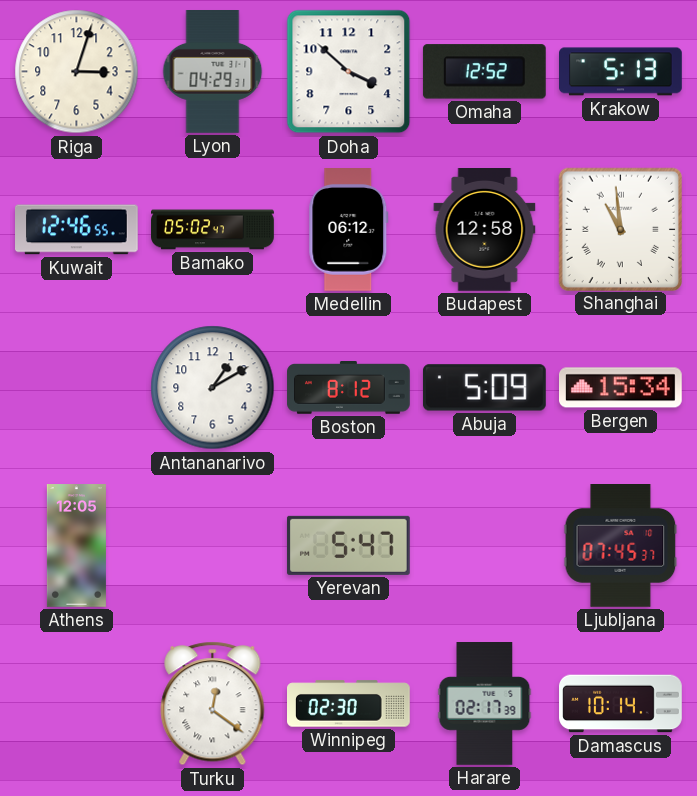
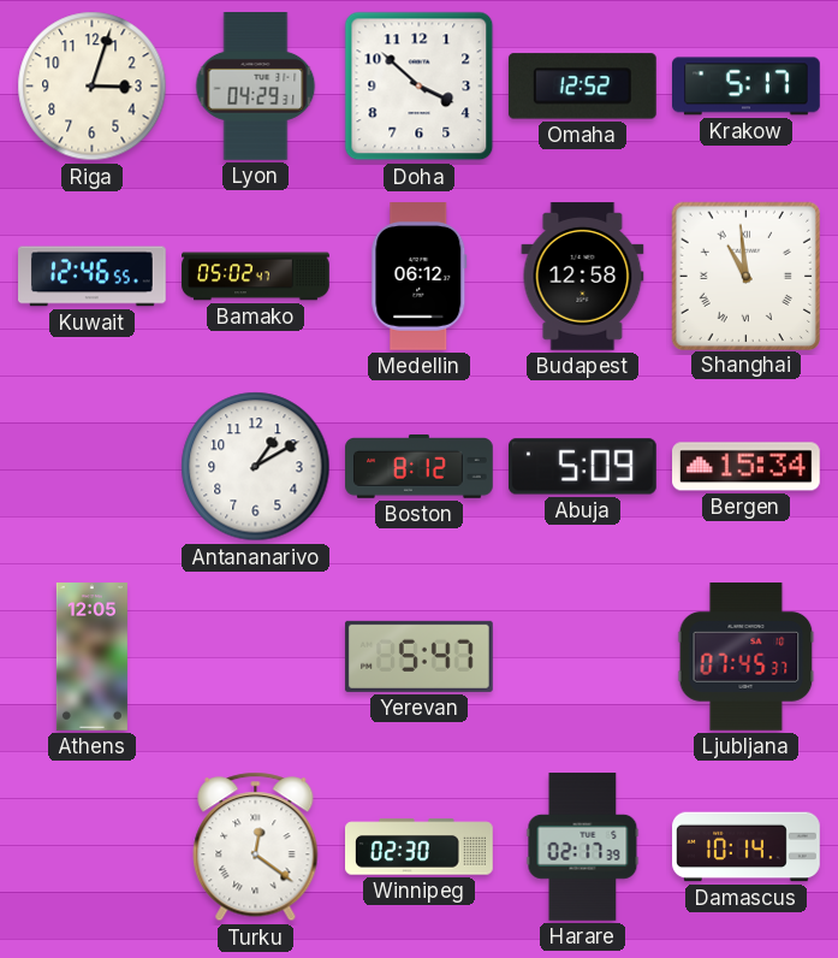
Krakow: 5:13 -> 5:17 (747, 87)
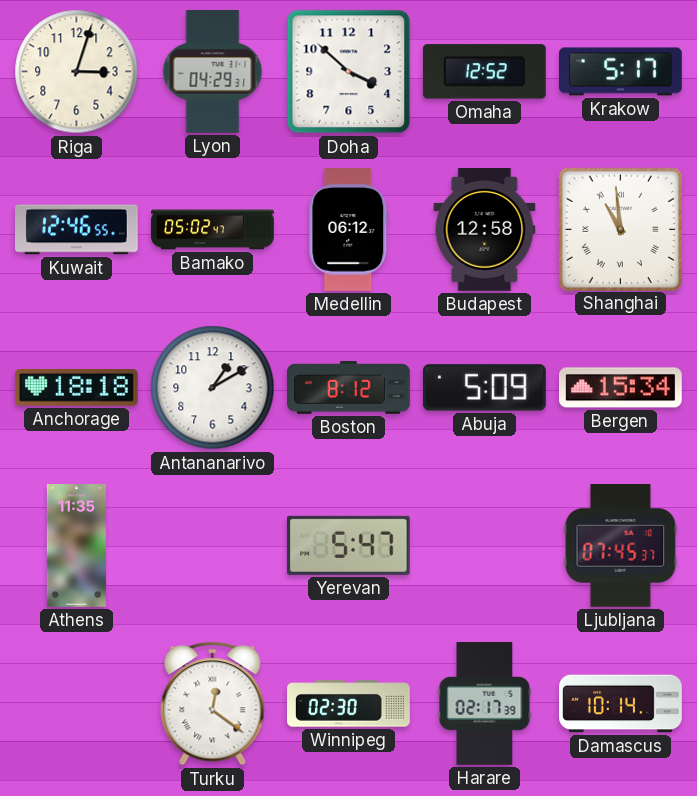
Anchorage: none -> 18:18 (76, 388)
Athens: 12:05 -> 11:35 (76, 546)
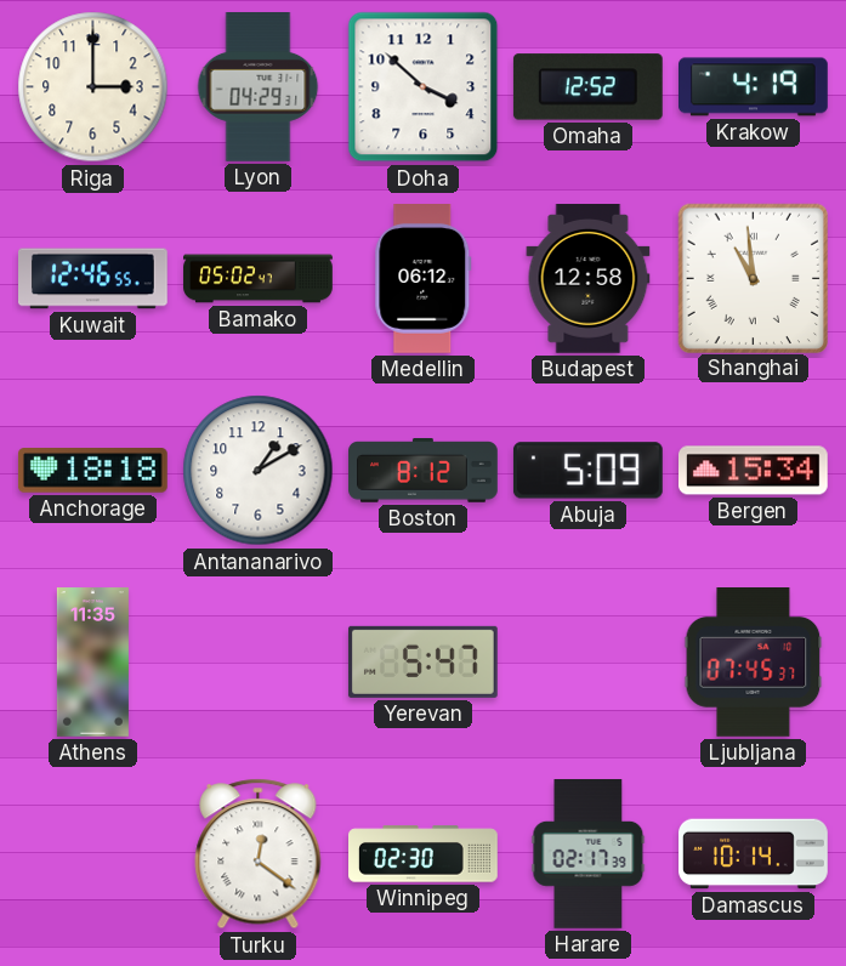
Riga: 3:03 -> 3:00 (93, 87)
Krakow: 5:17 -> 4:19 (754, 87)
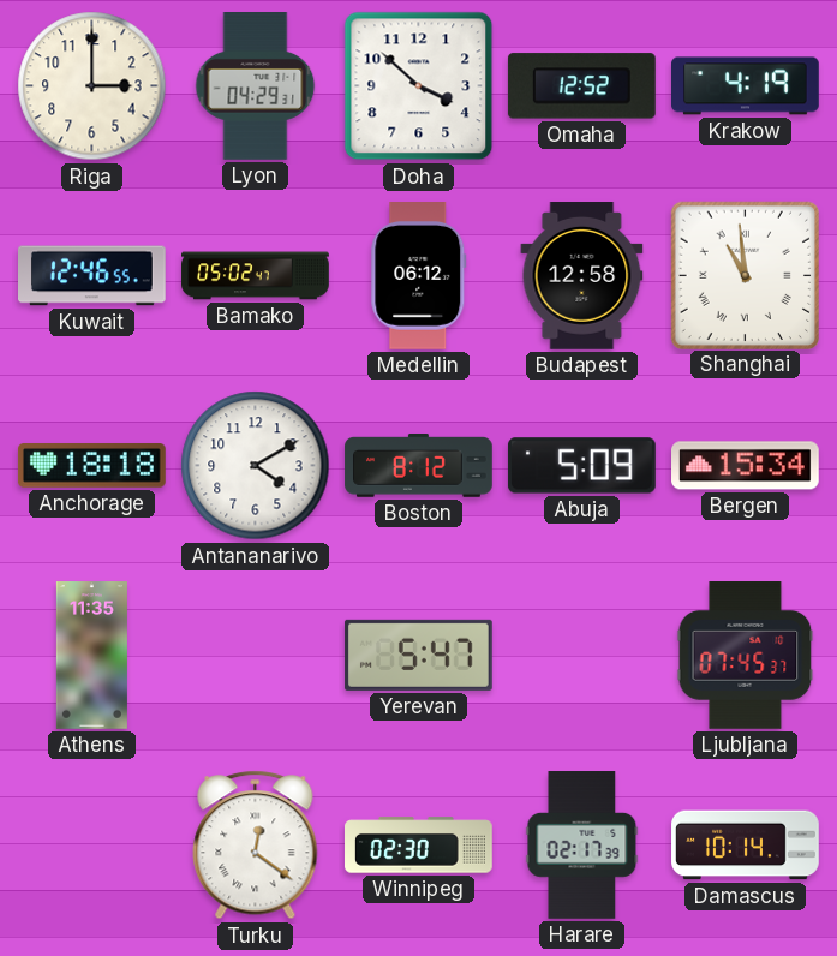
Antananarivo: 1:10 -> 4:10 (256, 466)
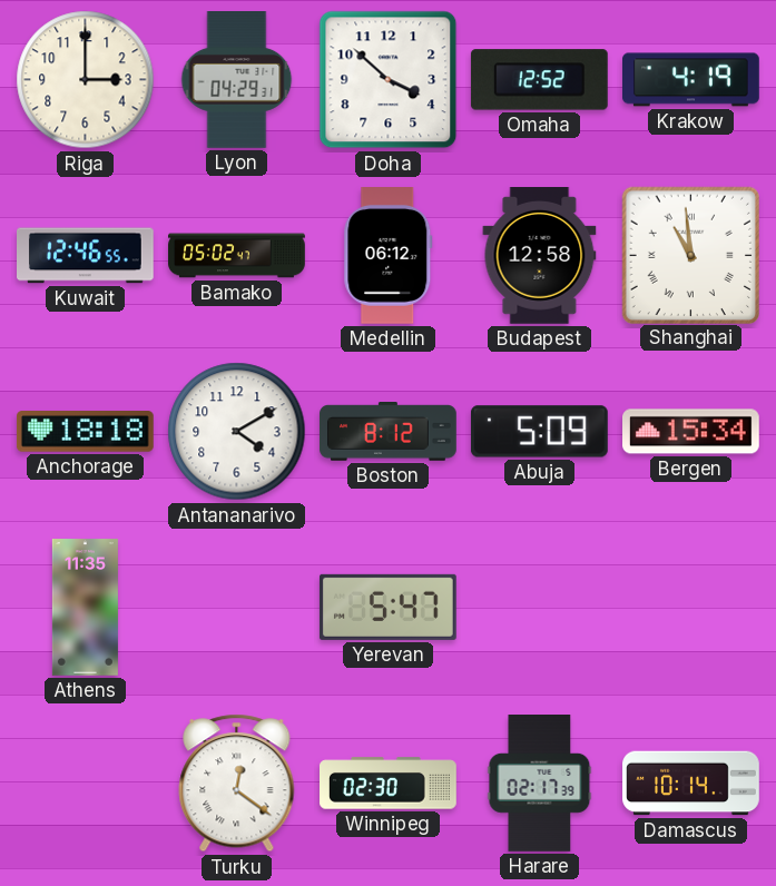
Ljubljana: 07:45 -> none (746, 656)
